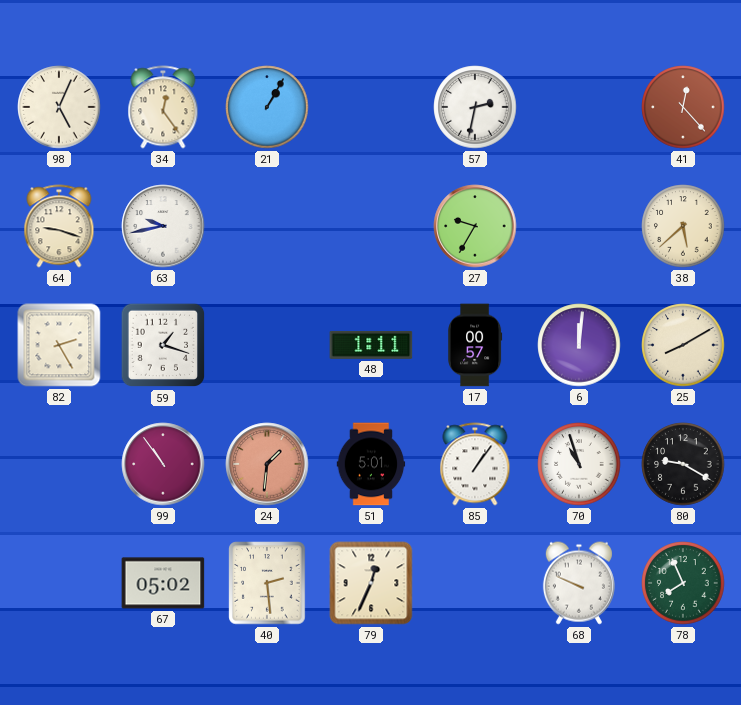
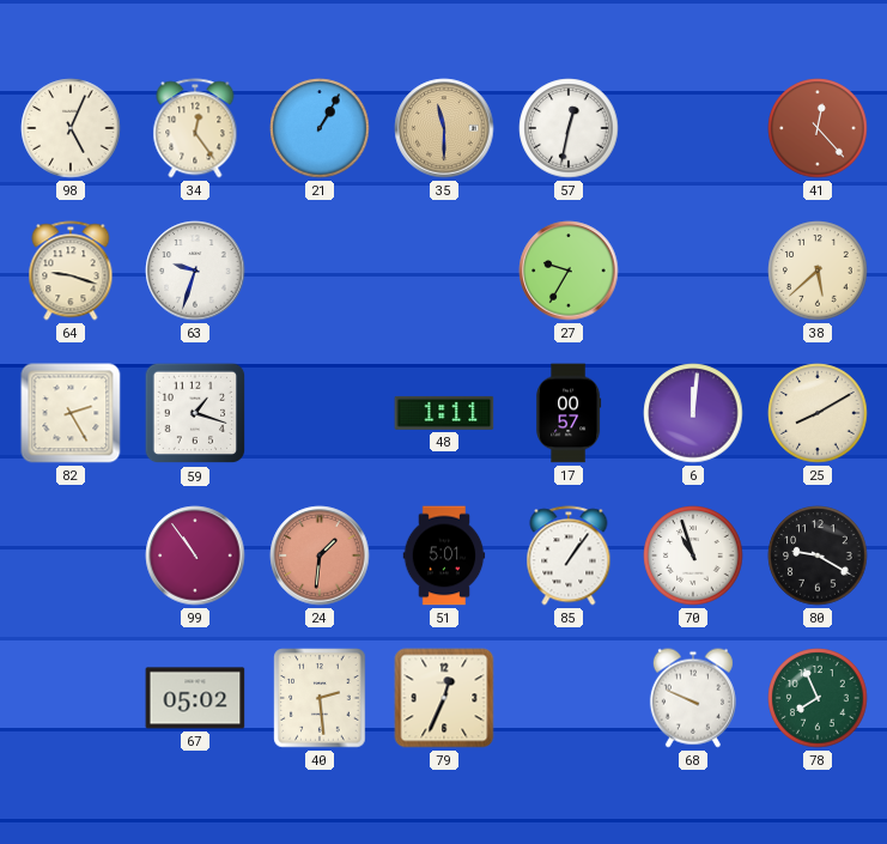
35: none -> 11:30 (444, 128)
57: 2:32 -> 12:32 (569, 128)
63: 9:43 -> 9:33 (195, 271)
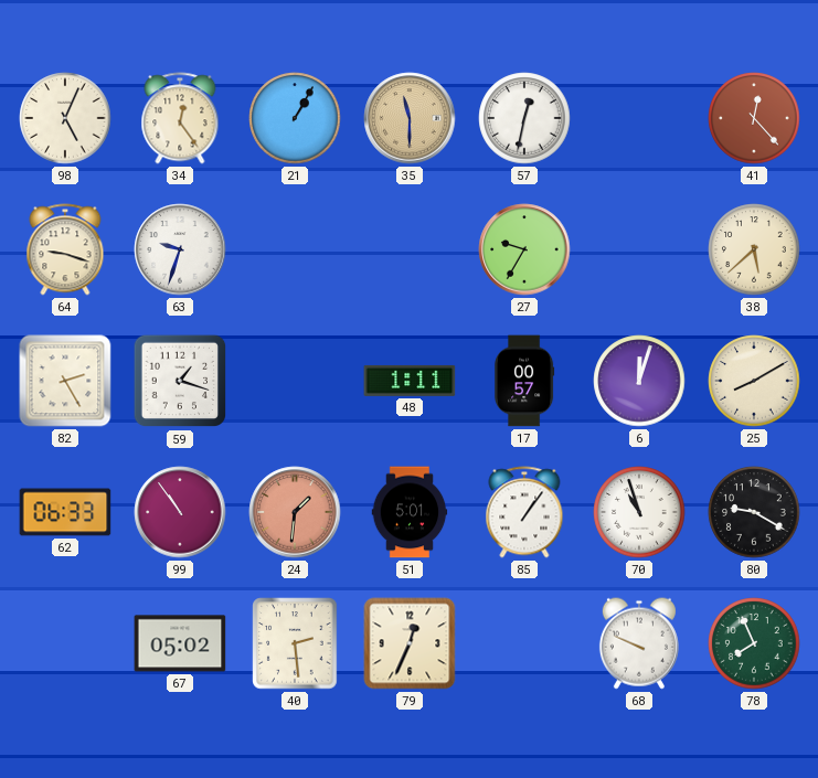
6: 12:01 -> 12:03 (639, 381)
62: none -> 06:33 (65, 512)
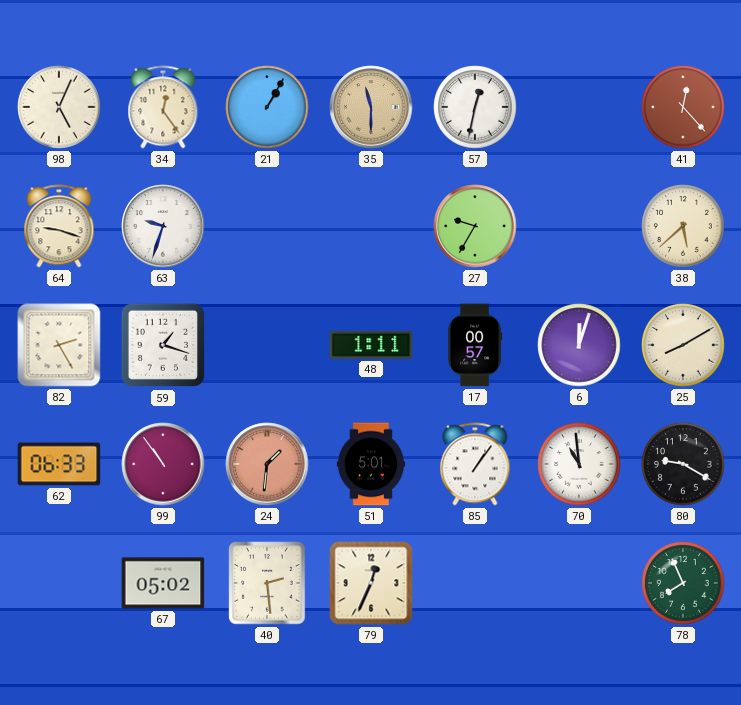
70: 10:57 -> 10:59 (579, 464)
68: 9:49 -> none (639, 643)
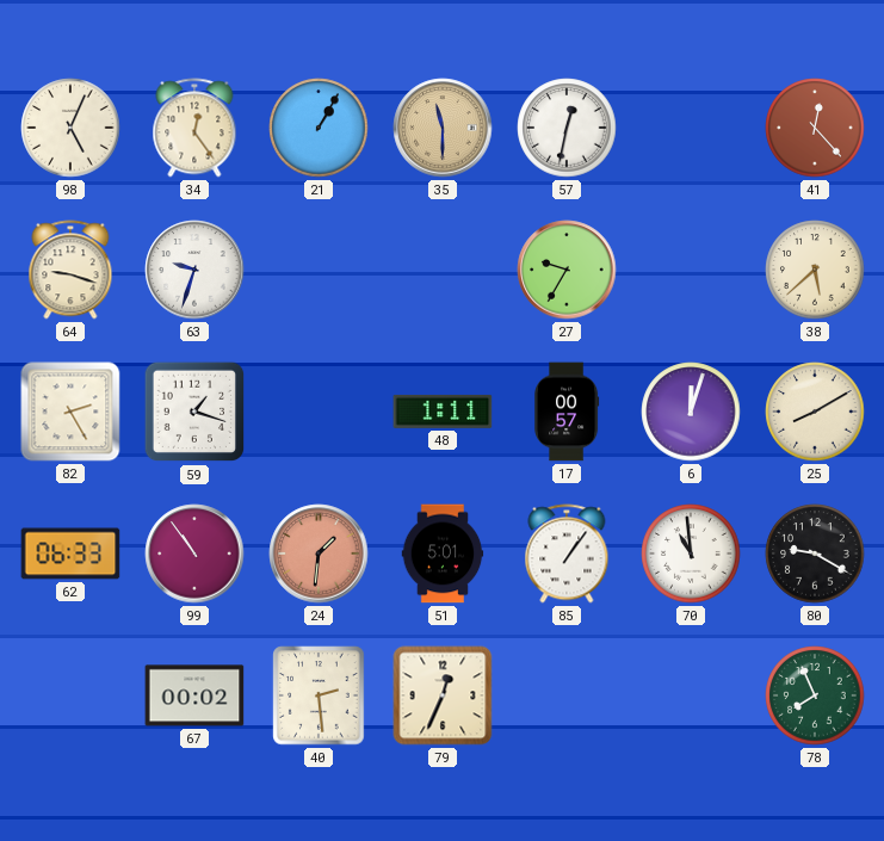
67: 05:02 -> 00:02 (194, 695)
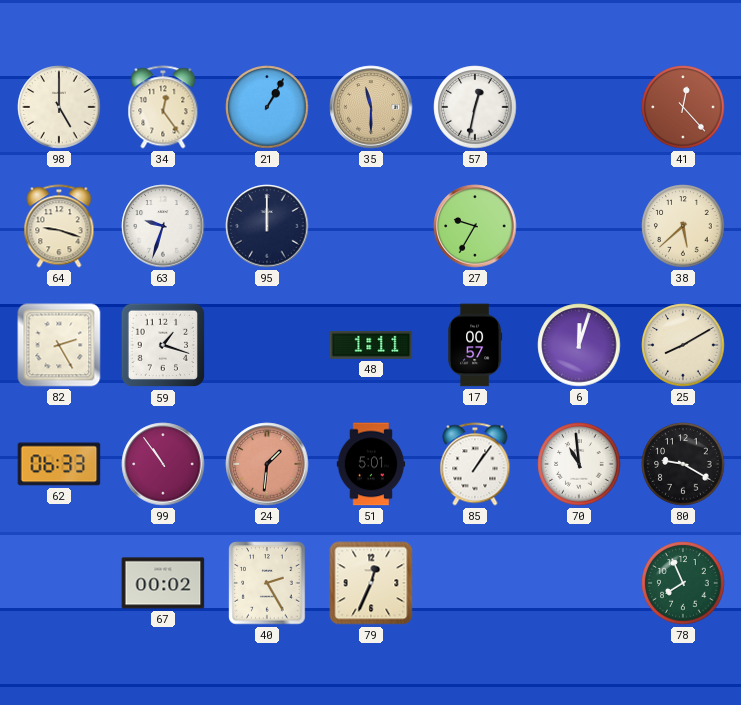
98: 5:04 -> 5:00 (59, 107)
95: none -> 12:00 (267, 226)
40: 2:29 -> 2:25 (267, 583)
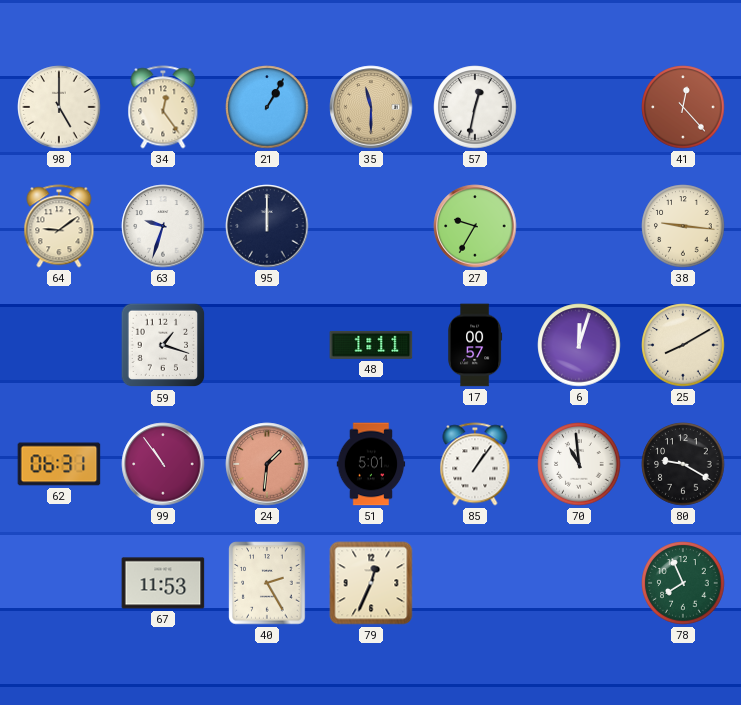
64: 9:18 -> 9:09 (59, 226)
38: 5:38 -> 9:16 (683, 226)
82: 2:25 -> none (59, 345)
62: 06:33 -> 06:31 (59, 464)
67: 00:02 -> 11:53 (163, 583)
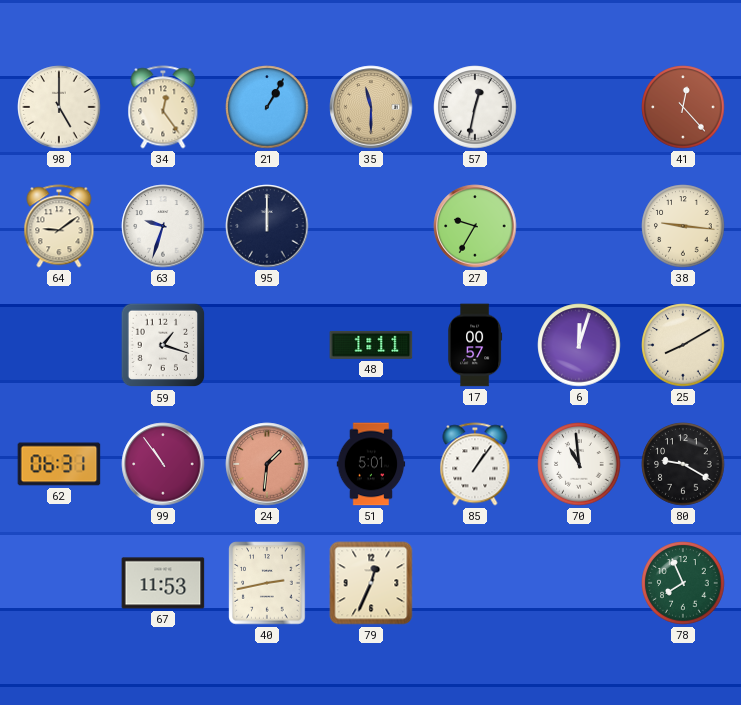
40: 2:25 -> 2:43 (267, 583)
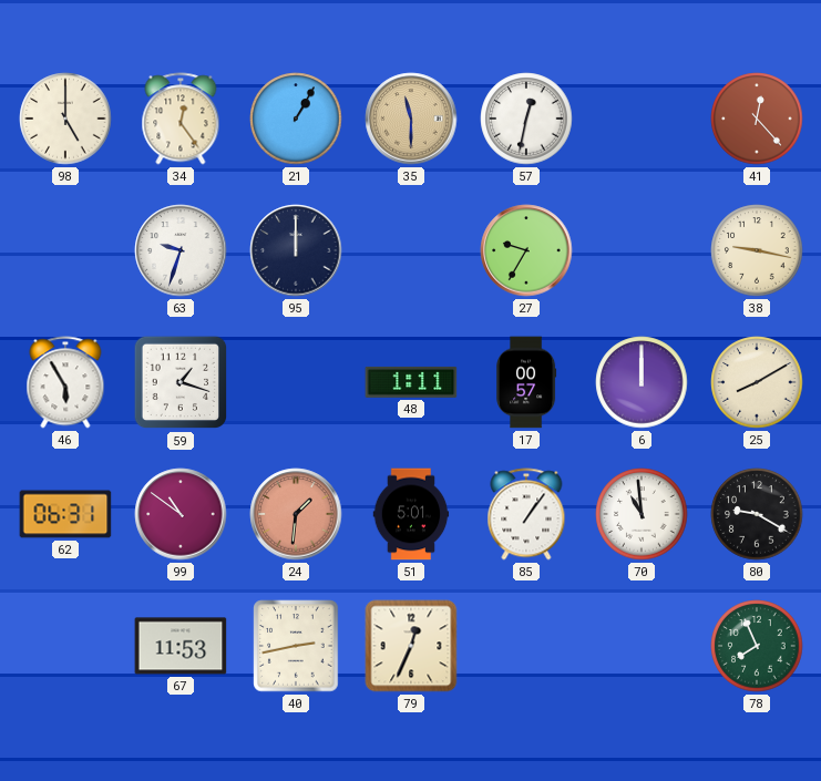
64: 9:09 -> none (59, 226)
38: 9:16 -> 9:17 (757, 250)
46: none -> 5:55 (65, 382)
6: 12:03 -> 12:00 (642, 382)
99: 10:54 -> 10:51 (181, 514)
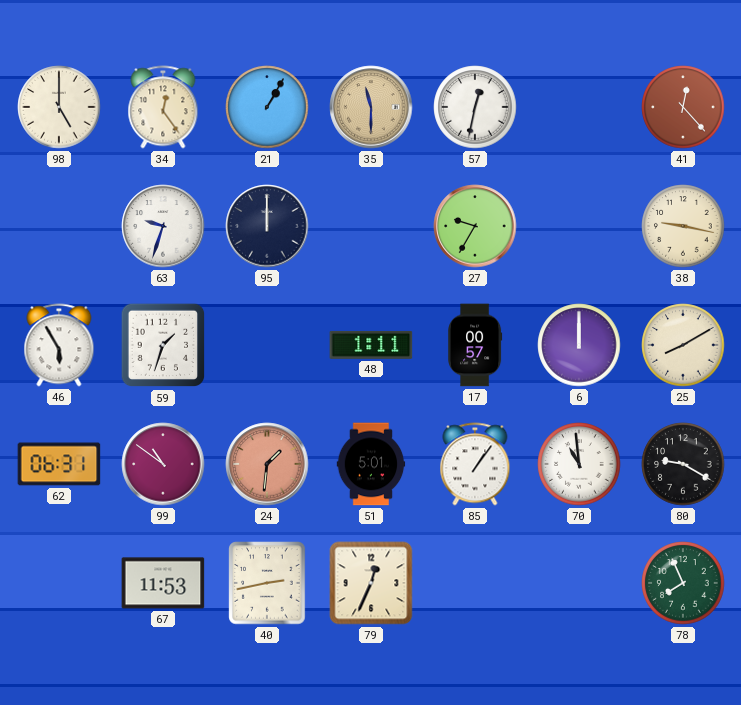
59: 1:18 -> 1:33 (163, 345)
